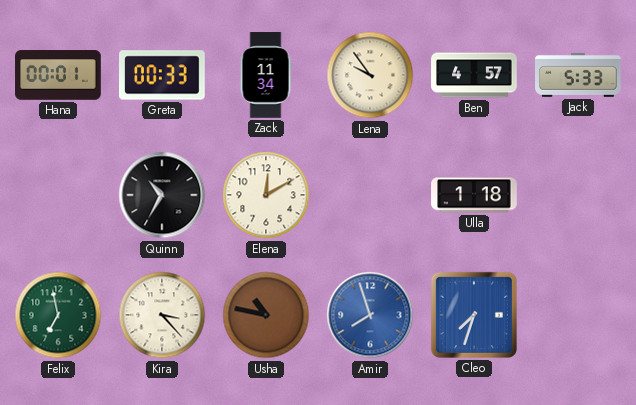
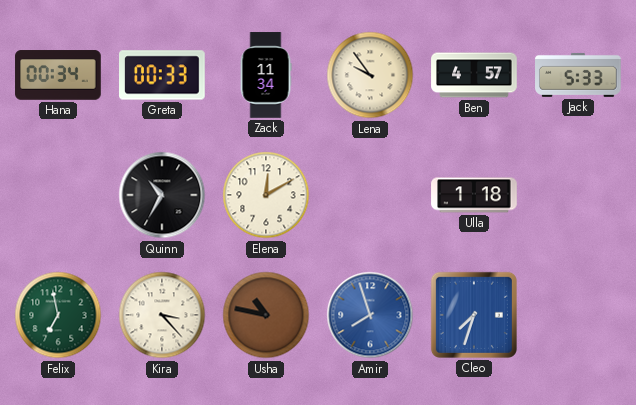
Hana: 00:01 -> 00:34 (58, 75)
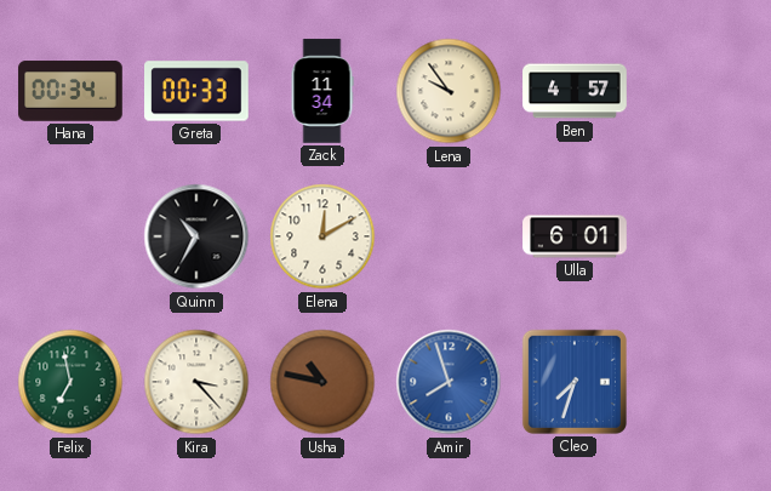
Jack: 5:33 -> none (578, 75)
Ulla: 1:18 -> 6:01 (575, 236)
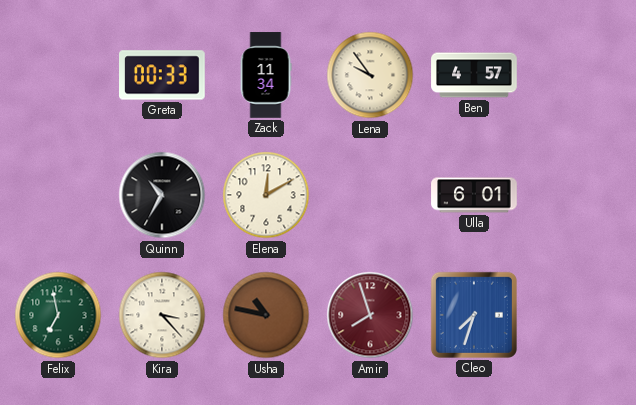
Hana: 00:34 -> none (70, 91)
Amir dial: blue -> burgundy (370, 315)
